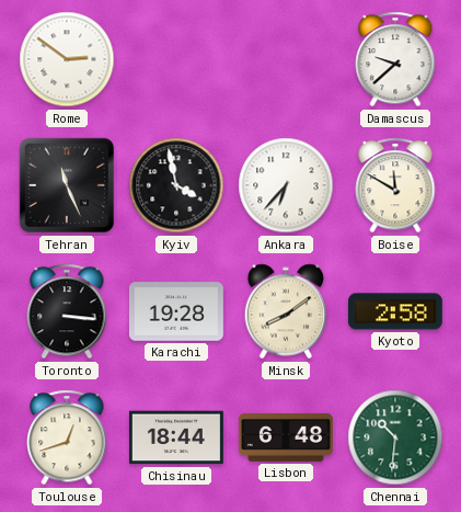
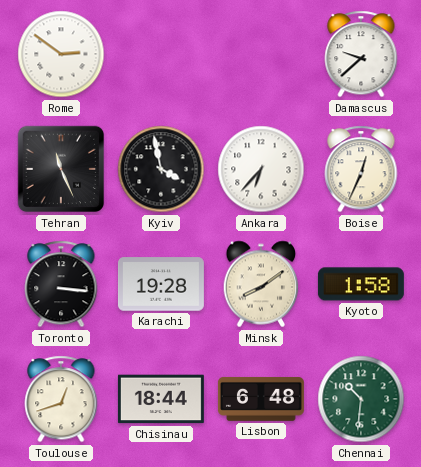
Boise: 11:50 -> 12:34 (361, 169)
Kyoto: 2:58 -> 1:58 (361, 284)
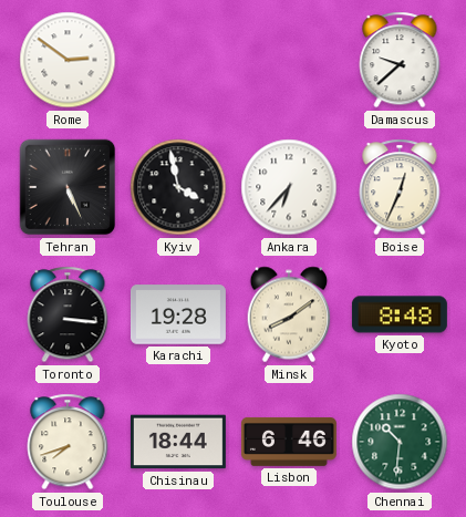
Tehran: 11:26 -> 5:26 (68, 187)
Kyoto: 1:58 -> 8:48 (400, 314)
Toulouse: 12:42 -> 7:42 (68, 442)
Lisbon: 6:48 -> 6:46 (289, 442)
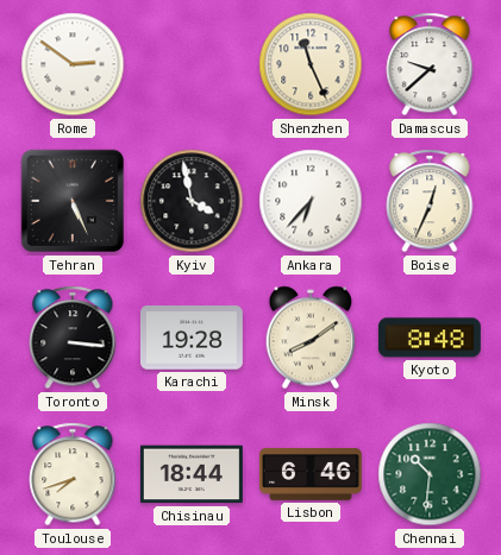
Shenzhen: none -> 11:26 (311, 64)
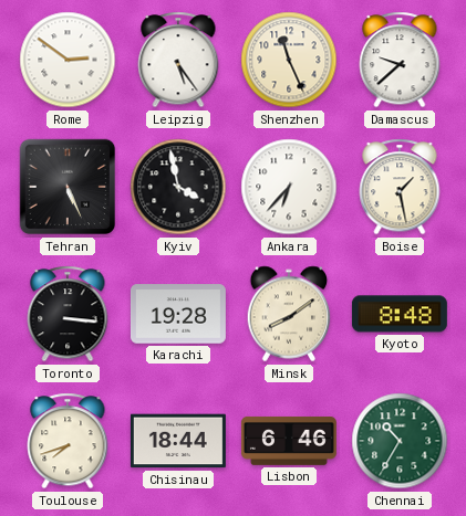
Leipzig: none -> 5:24 (178, 60)
Boise: 12:34 -> 1:28 (400, 187)
Chennai: 10:31 -> 10:35 (400, 441)
